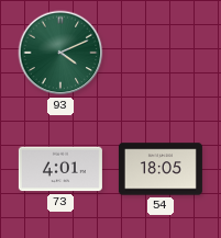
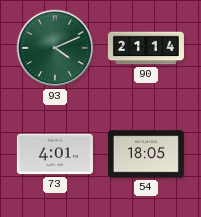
90: none -> 21:14 (146, 48)
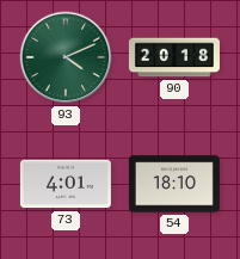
90: 21:14 -> 20:18 (174, 57)
54: 18:05 -> 18:10 (174, 184)
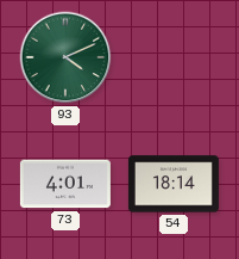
90: 20:18 -> none (174, 57)
54: 18:10 -> 18:14 (174, 184)
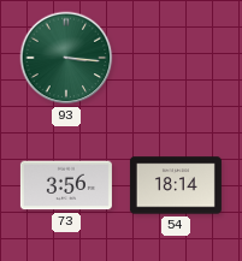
93: 4:11 -> 3:16 (66, 58)
73: 4:01 -> 3:56 (66, 185)
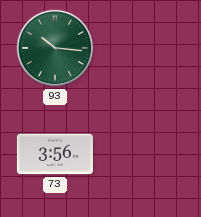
93: 3:16 -> 10:16 (55, 48)
54: 18:14 -> none (176, 185)
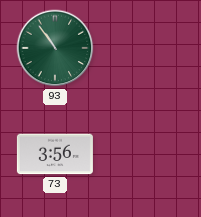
93: 10:16 -> 10:54 (55, 48)
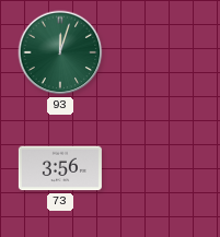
93: 10:54 -> 12:03 (60, 52)
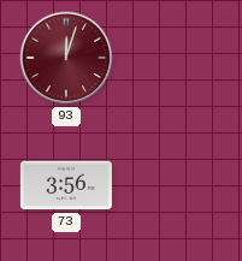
93 dial: green -> burgundy (66, 58)
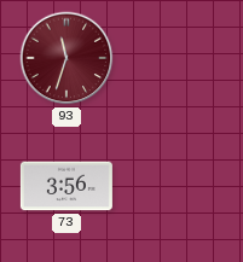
93: 12:03 -> 11:33 (66, 58)
